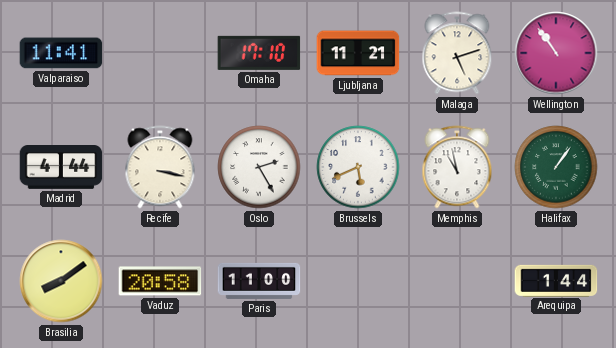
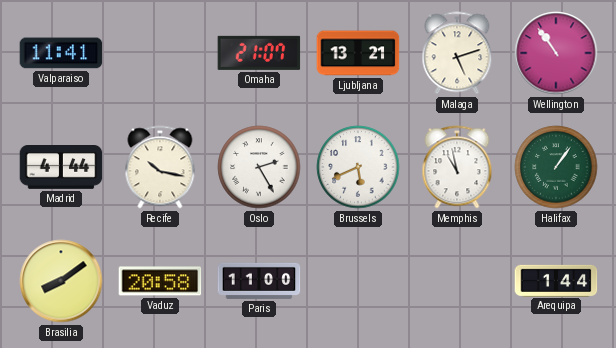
Omaha: 17:10 -> 21:07 (259, 53)
Ljubljana: 11:21 -> 13:21 (358, 53)
Recife: 3:17 -> 10:17 (160, 167)
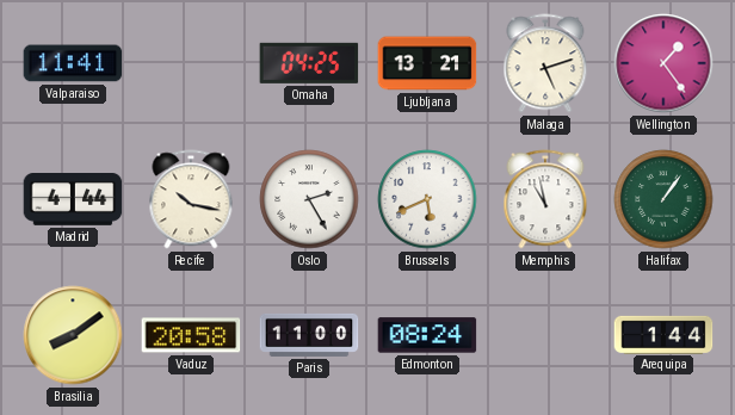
Omaha: 21:07 -> 04:25 (309, 63)
Wellington: 10:54 -> 1:24 (663, 63)
Edmonton: none -> 08:24 (427, 335)
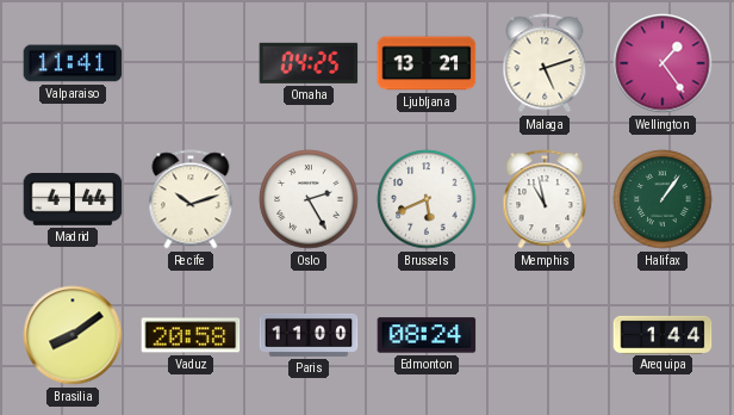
Recife: 10:17 -> 10:12 (191, 199)
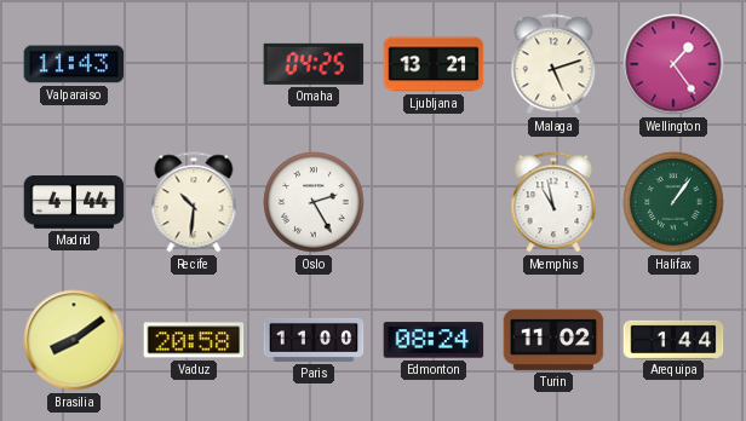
Valparaiso: 11:41 -> 11:43 (74, 64)
Recife: 10:12 -> 10:31 (194, 202)
Brussels: 5:41 -> none (427, 199)
Turin: none -> 11:02 (553, 340)
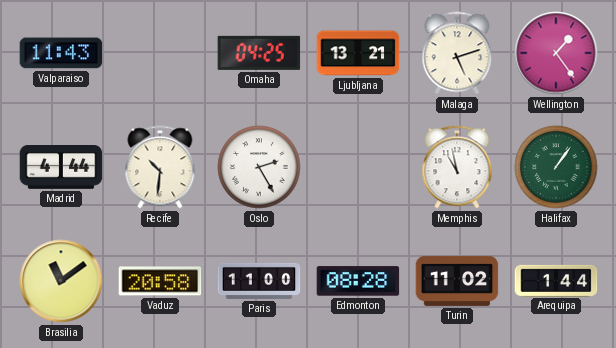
Brasilia: 8:09 -> 11:09 (61, 281)
Edmonton: 08:24 -> 08:28 (358, 281)
